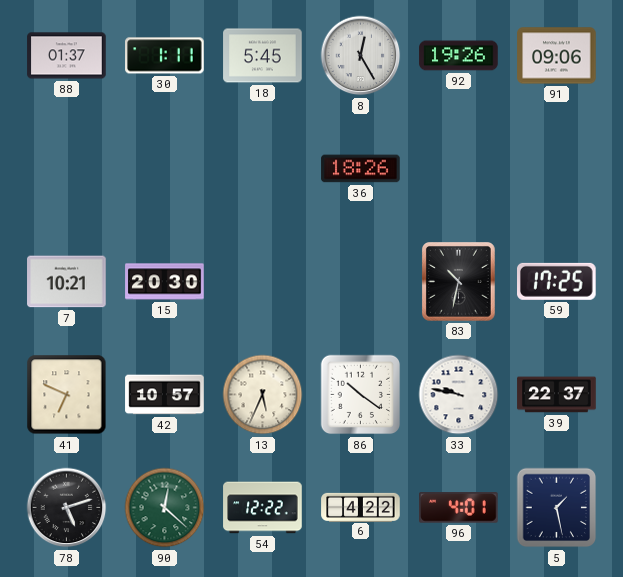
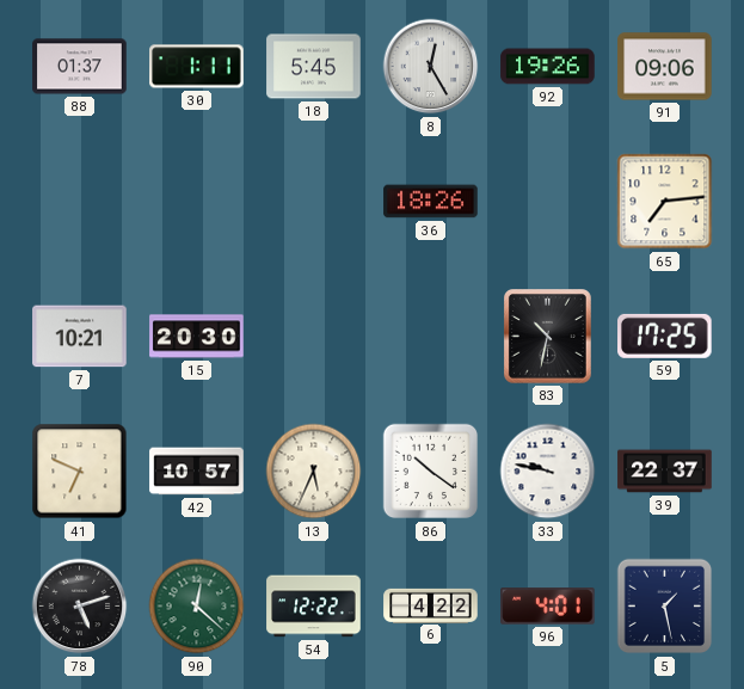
65: none -> 7:14 (665, 202)
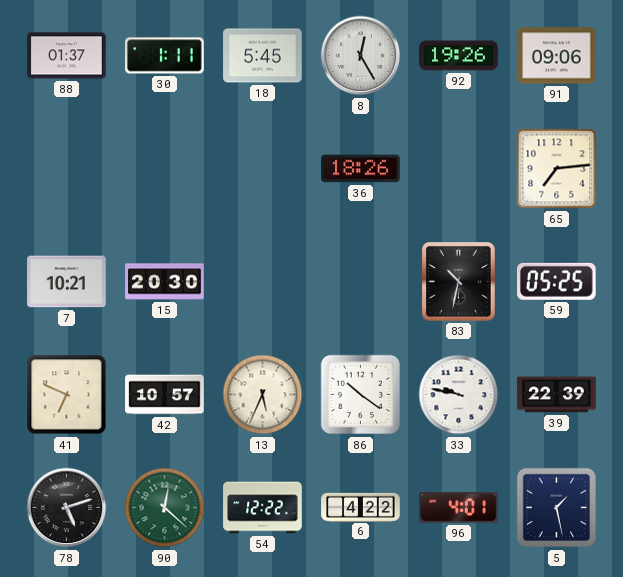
59: 17:25 -> 05:25 (557, 281)
39: 22:37 -> 22:39 (557, 395)
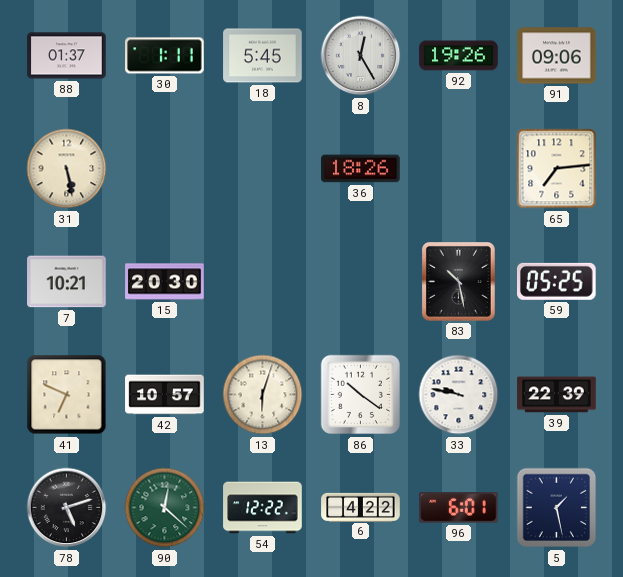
31: none -> 5:28 (67, 169)
83: 10:32 -> 10:28 (459, 282)
13: 5:34 -> 6:03 (263, 395)
96: 4:01 -> 6:01 (459, 508)
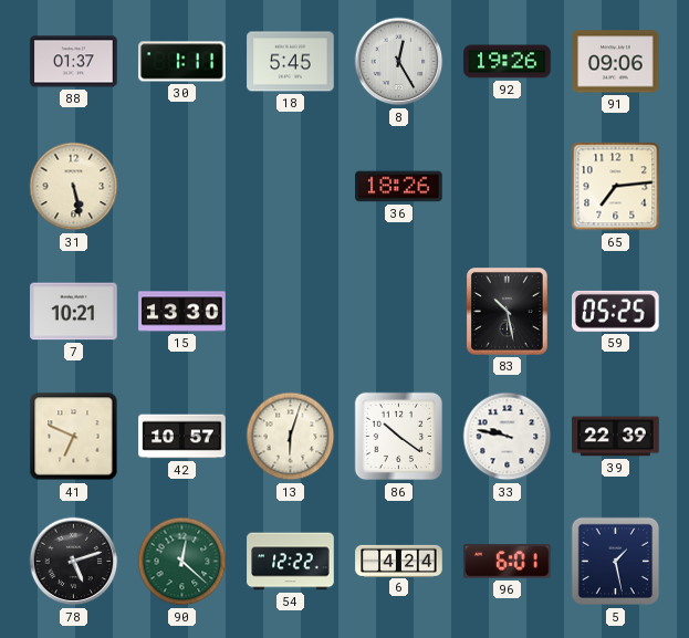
15: 20:30 -> 13:30 (182, 312)
6: 4:22 -> 4:24 (399, 561)
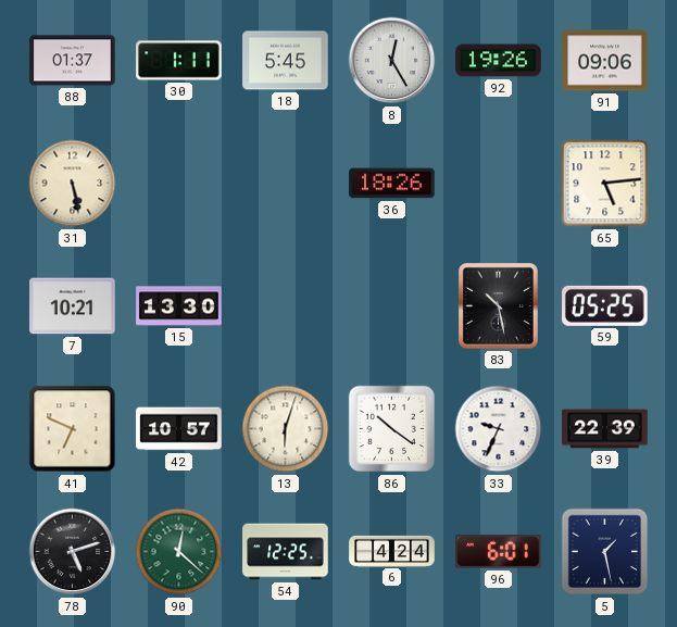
65: 7:14 -> 5:14 (605, 184)
33: 9:47 -> 9:34 (499, 429)
54: 12:22 -> 12:25 (286, 552)
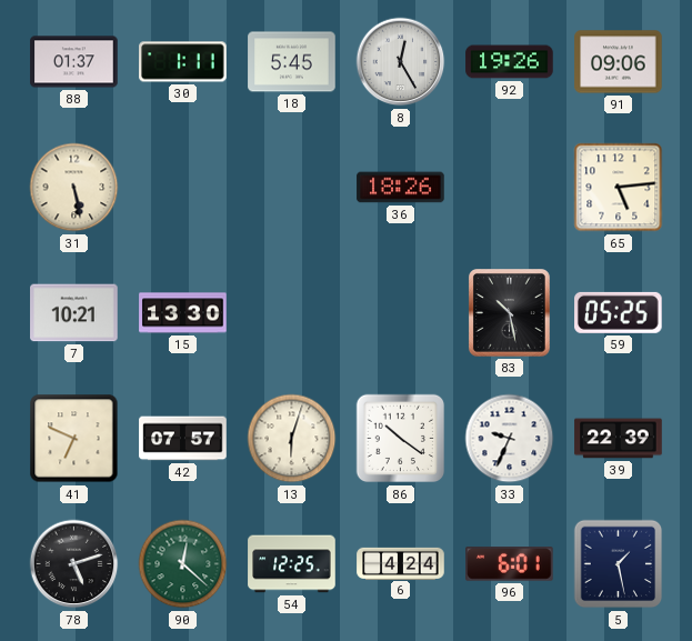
42: 10:57 -> 07:57 (183, 439)
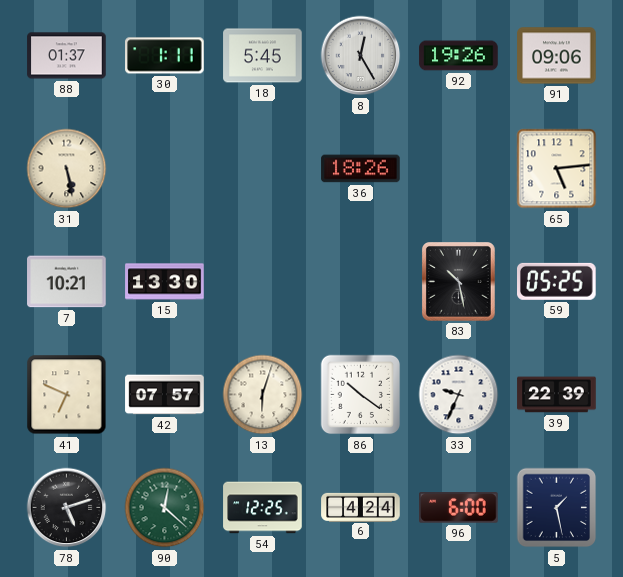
96: 6:01 -> 6:00 (459, 508)
